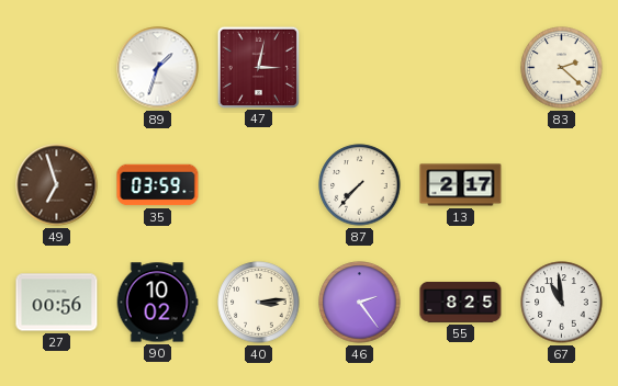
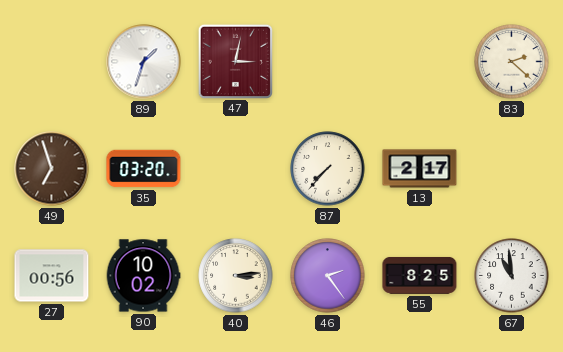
35: 03:59 -> 03:20 (144, 169)
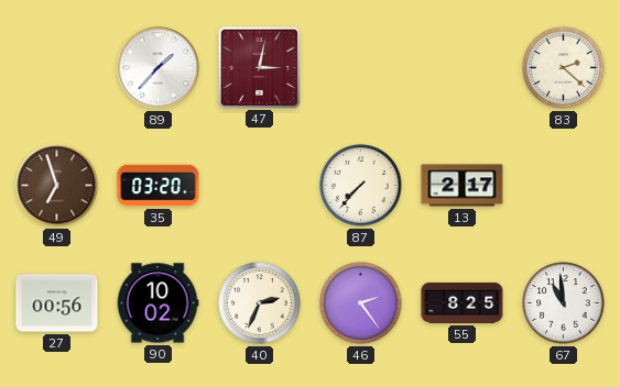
89: 1:33 -> 1:37 (159, 68)
40: 3:14 -> 2:34 (260, 303)
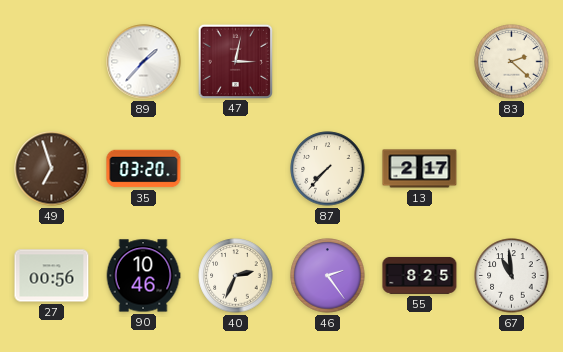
90: 10:02 -> 10:46 (143, 276)
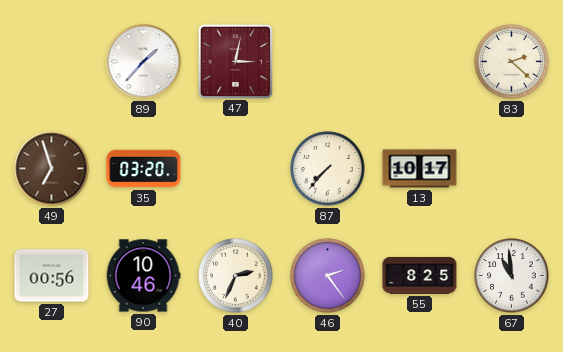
13: 2:17 -> 10:17 (420, 169)
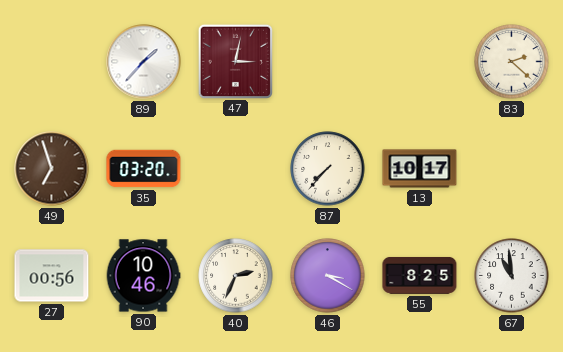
46: 2:24 -> 3:20 (328, 276)
